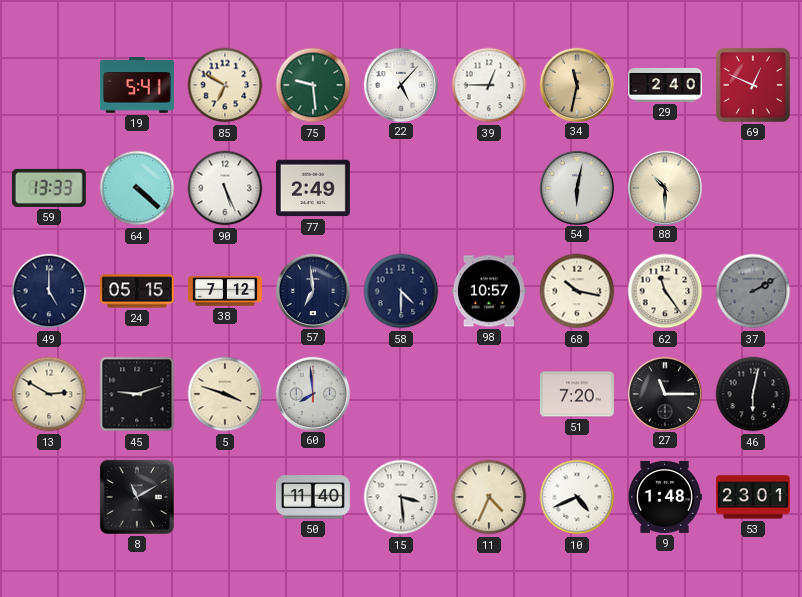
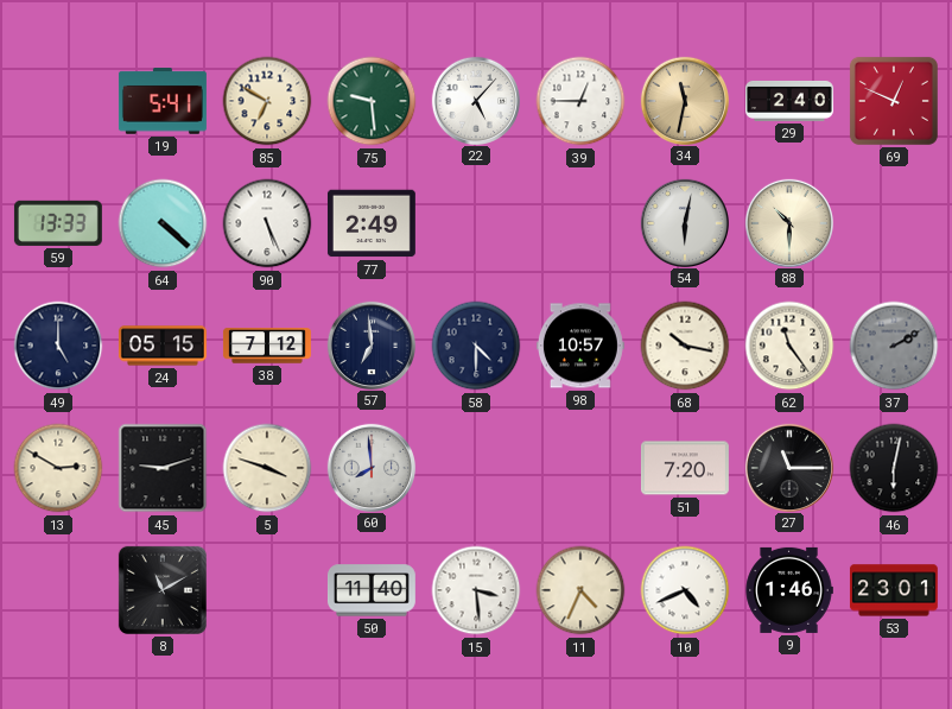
9: 1:48 -> 1:46 (789, 590)
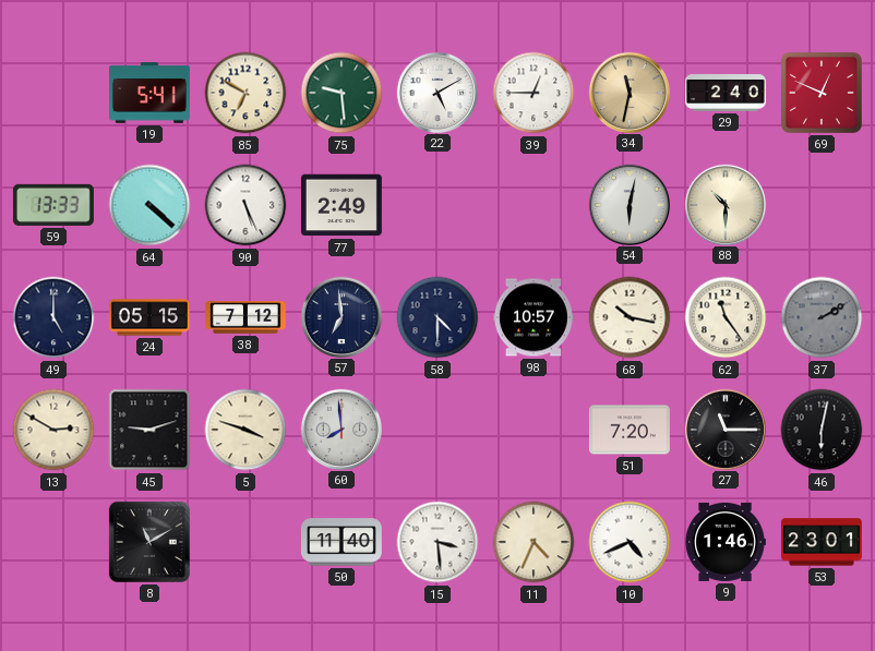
22: 5:07 -> 5:10 (436, 92)
